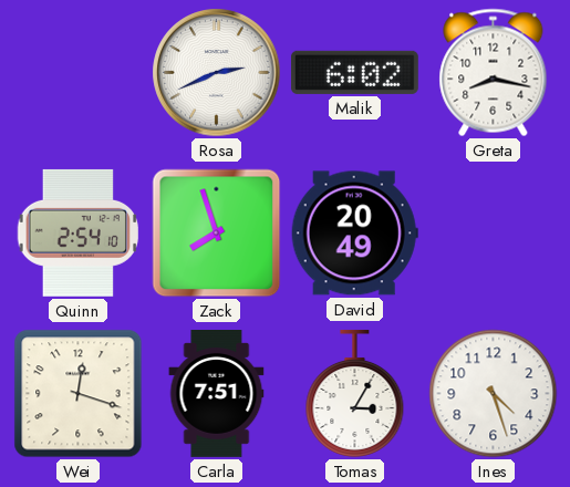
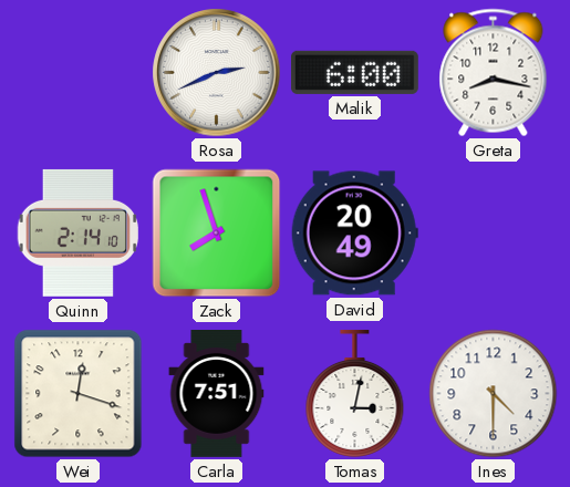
Malik: 6:02 -> 6:00 (354, 72)
Quinn: 2:54 -> 2:14 (77, 232)
Tomas: 3:05 -> 3:02 (355, 393)
Ines: 4:27 -> 4:30 (494, 394)
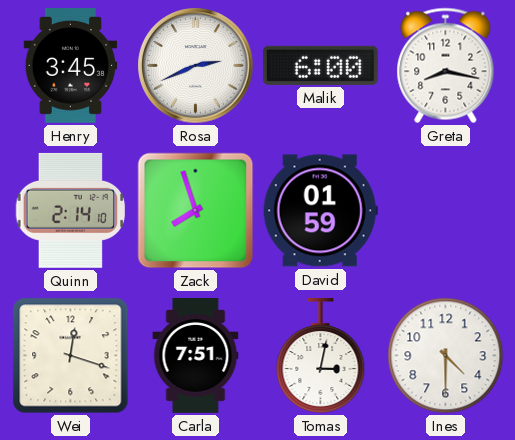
Henry: none -> 3:45 (71, 65)
David: 20:49 -> 01:59 (320, 211)
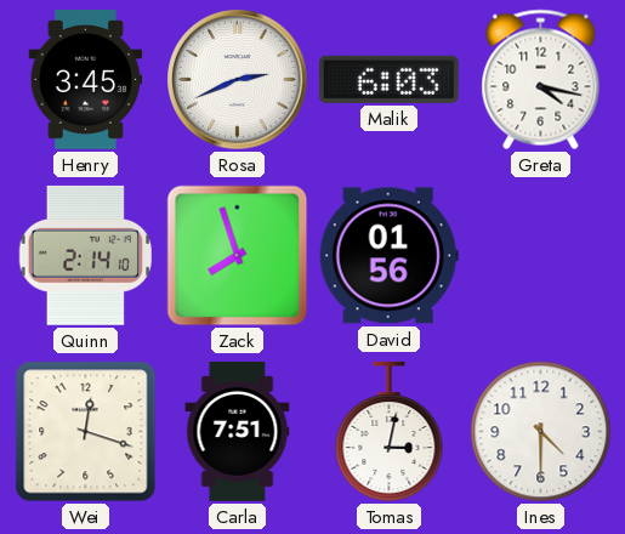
Malik: 6:00 -> 6:03 (388, 79)
Greta: 8:17 -> 4:17 (541, 80)
David: 01:59 -> 01:56 (388, 256)
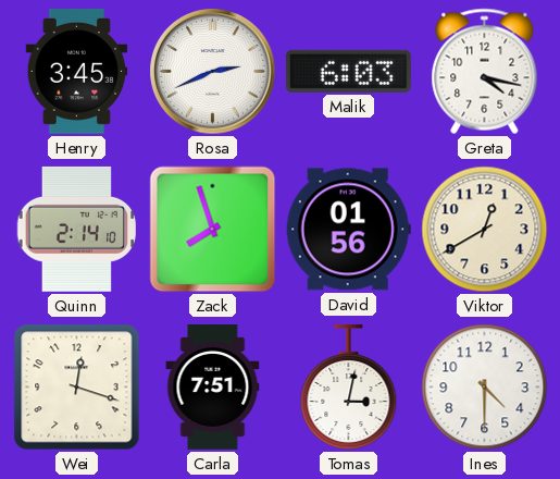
Viktor: none -> 12:40 (485, 230)
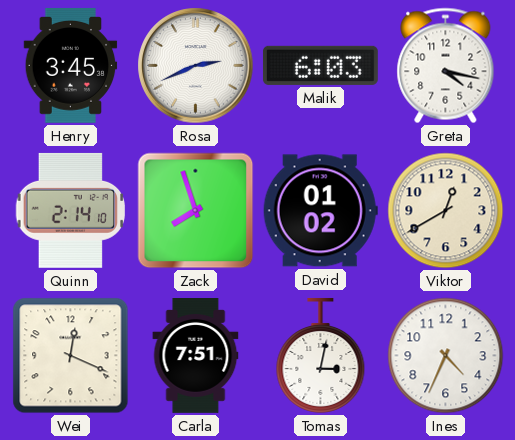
David: 01:56 -> 01:02 (320, 211)
Wei: 12:18 -> 12:19 (71, 356)
Ines: 4:30 -> 4:34 (446, 356)
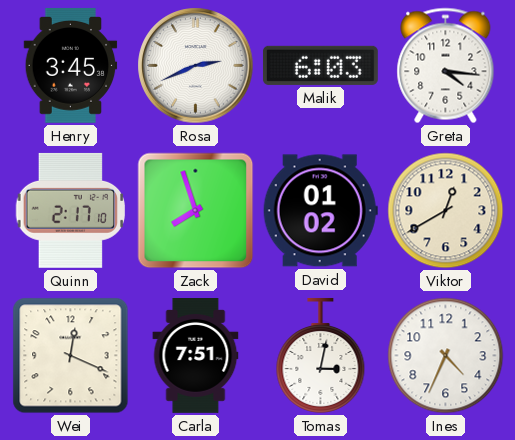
Greta: 4:17 -> 4:16 (446, 66)
Quinn: 2:14 -> 2:17 (70, 210)
